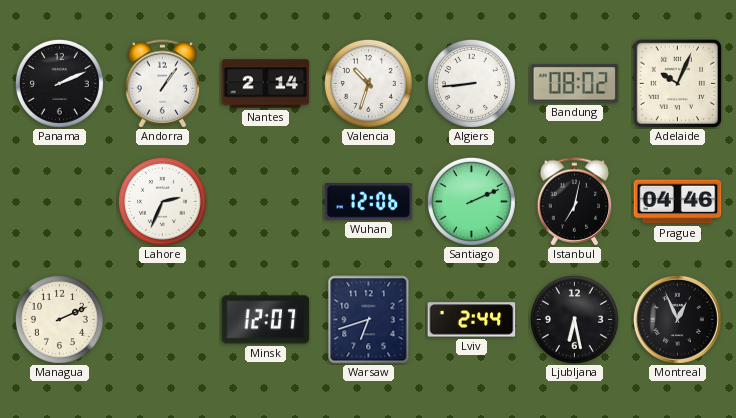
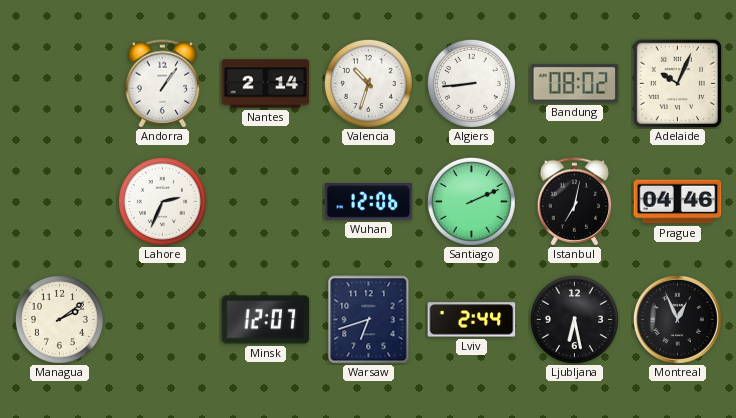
Panama: 2:11 -> none (59, 83)
Managua: 2:11 -> 2:09 (59, 319)
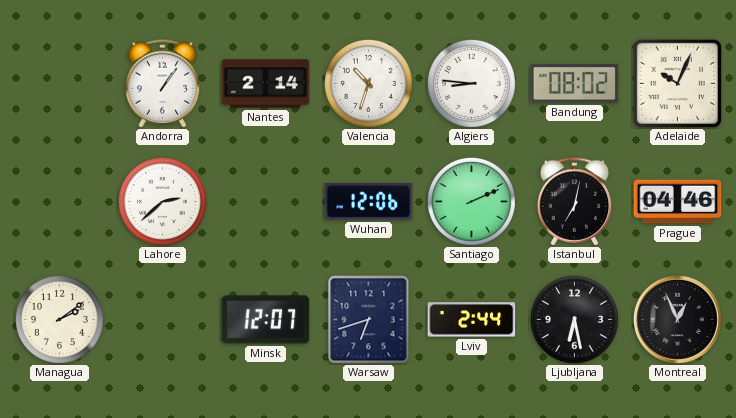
Algiers: 8:44 -> 8:46 (471, 83)
Lahore: 2:34 -> 2:38 (162, 201)
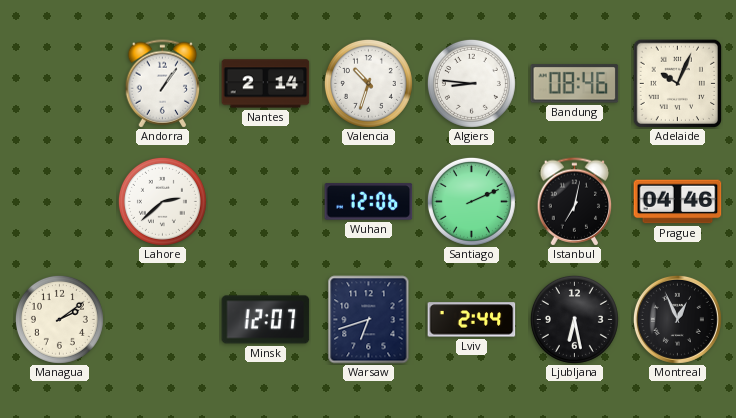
Bandung: 08:02 -> 08:46 (575, 84)
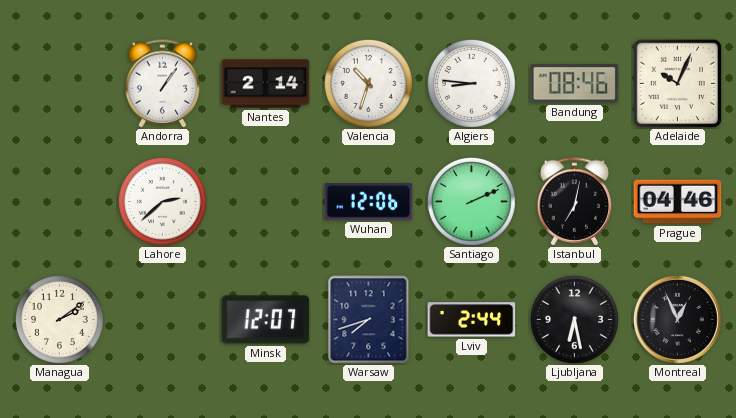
Warsaw: 6:42 -> 7:42 (369, 320)
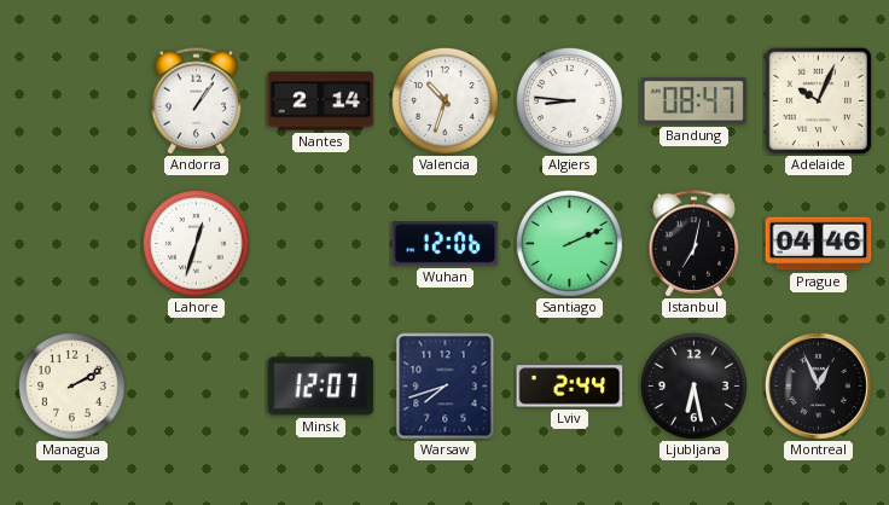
Bandung: 08:46 -> 08:47 (695, 101)
Lahore: 2:38 -> 12:33 (196, 243)
Managua: 2:09 -> 2:10 (71, 385)
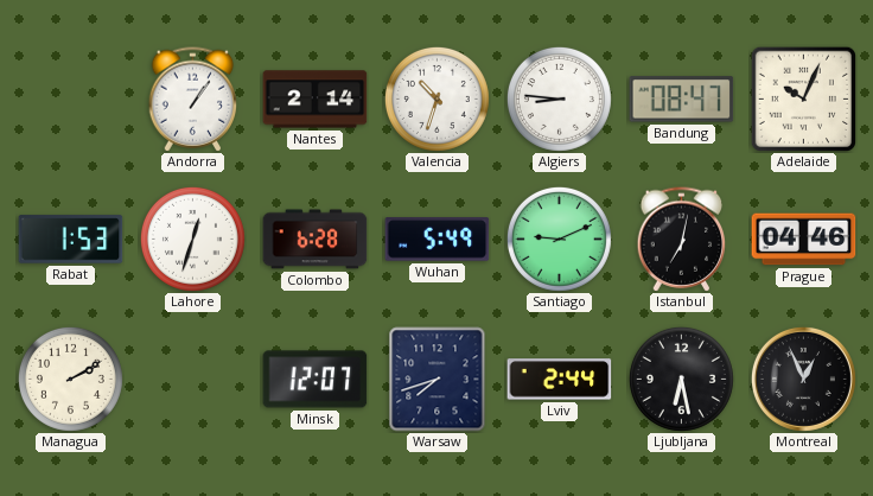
Rabat: none -> 1:53 (71, 240)
Colombo: none -> 6:28 (316, 240)
Wuhan: 12:06 -> 5:49 (438, 240)
Santiago: 2:11 -> 9:11 (559, 239)
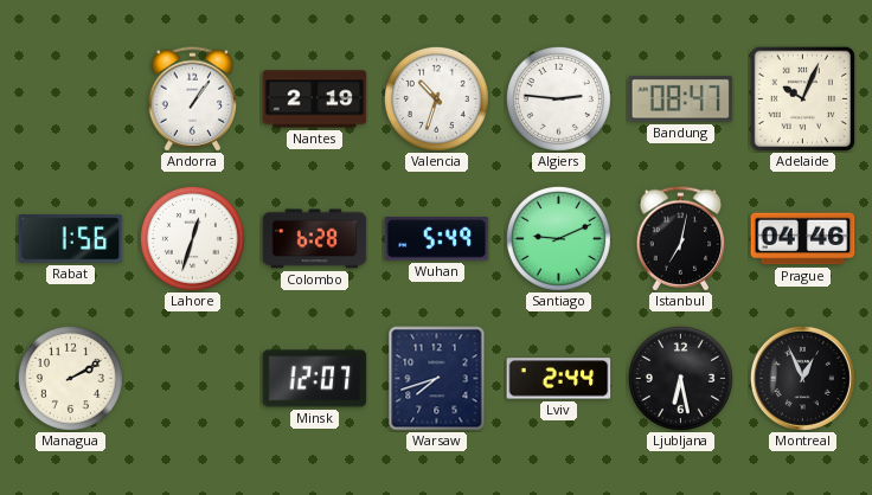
Nantes: 2:14 -> 2:19 (315, 99)
Algiers: 8:46 -> 2:46 (558, 98)
Rabat: 1:53 -> 1:56 (71, 239)
